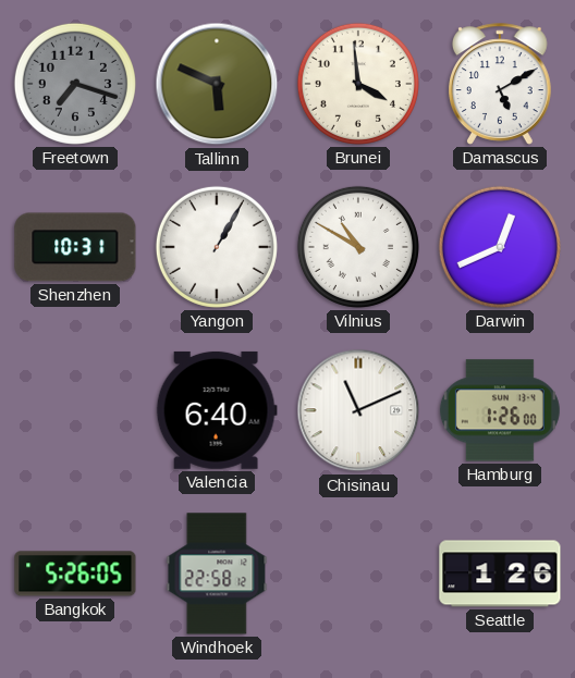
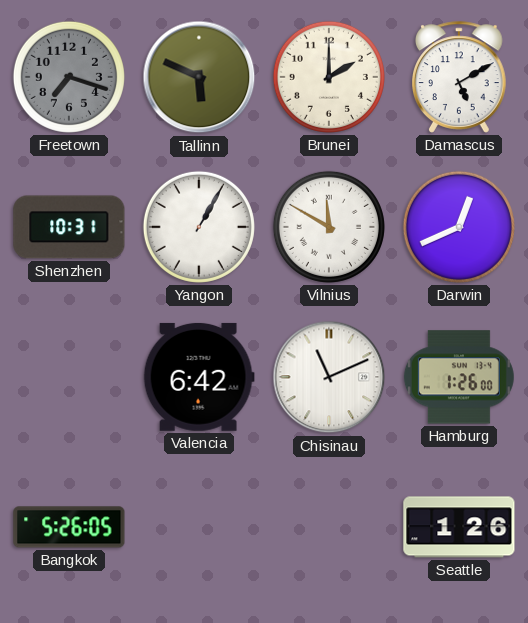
Brunei: 3:59 -> 2:00 (329, 77)
Vilnius: 10:50 -> 11:50 (329, 227)
Valencia: 6:40 -> 6:42 (199, 377)
Windhoek: 22:58 -> none (217, 574)
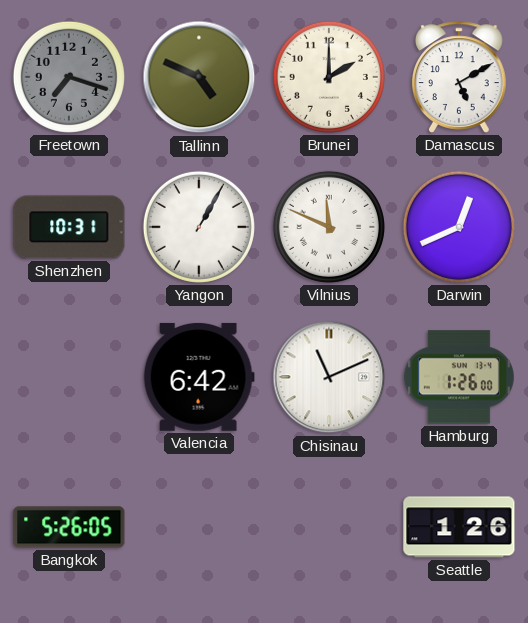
Tallinn: 5:49 -> 4:49 (199, 77)
Vilnius: 11:50 -> 11:49 (329, 227)
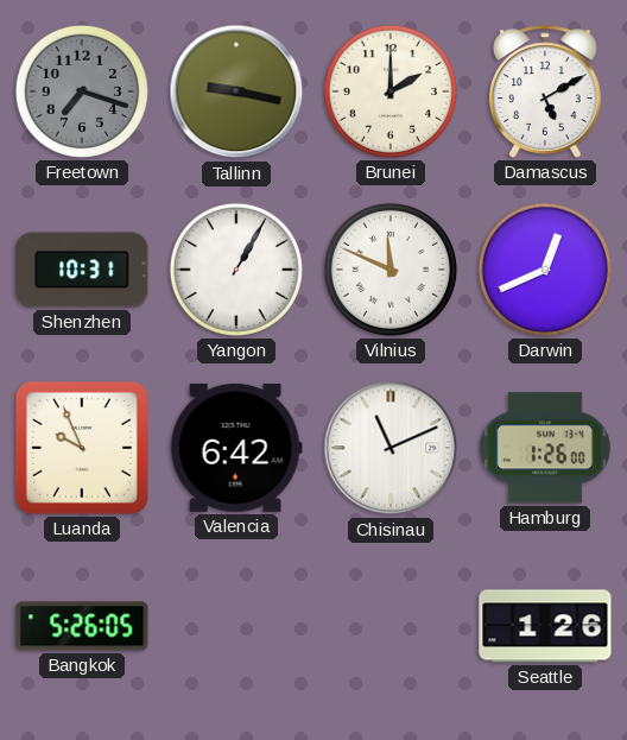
Tallinn: 4:49 -> 9:17 (236, 91)
Luanda: none -> 9:56 (82, 448)
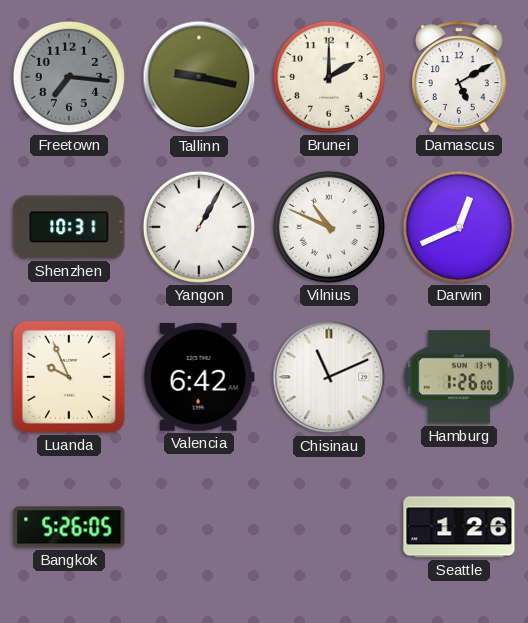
Freetown: 7:18 -> 7:16 (69, 77)
Vilnius: 11:49 -> 10:49 (329, 227)
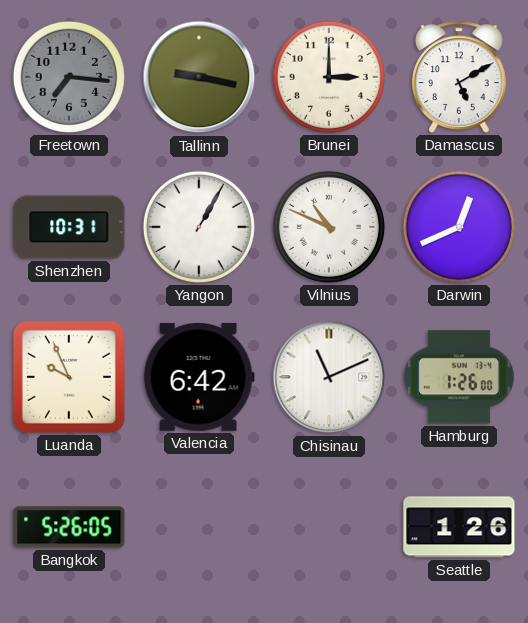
Brunei: 2:00 -> 3:00 (329, 77)
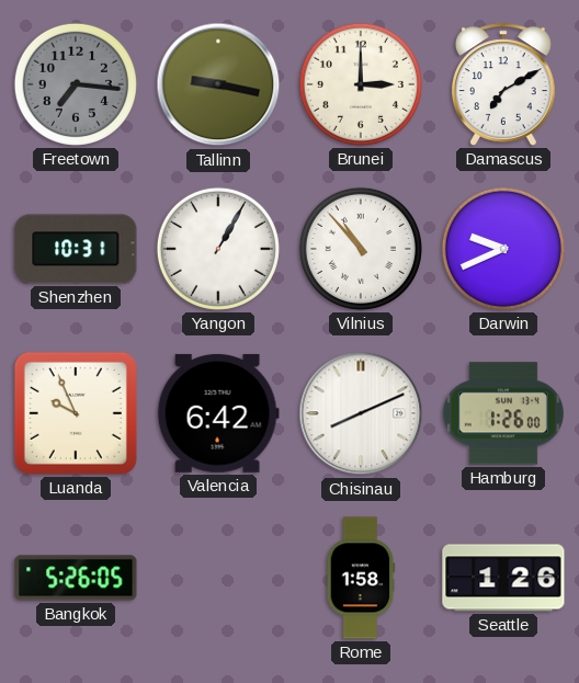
Damascus: 5:10 -> 7:10 (504, 84)
Vilnius: 10:49 -> 10:53 (361, 249)
Darwin: 12:41 -> 9:41 (503, 249)
Chisinau: 11:11 -> 8:11 (361, 413)
Rome: none -> 1:58 (361, 578)
